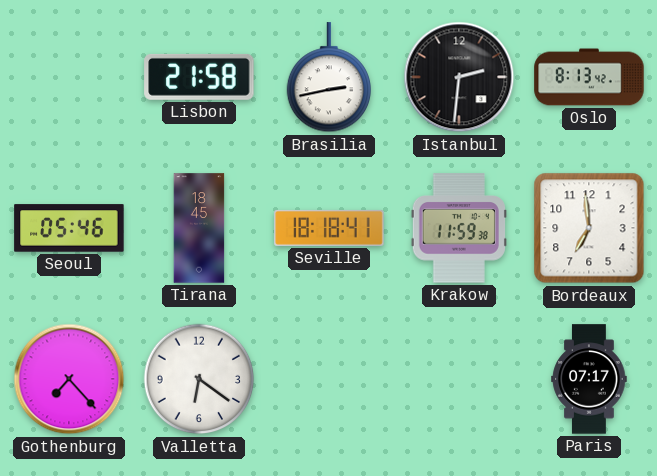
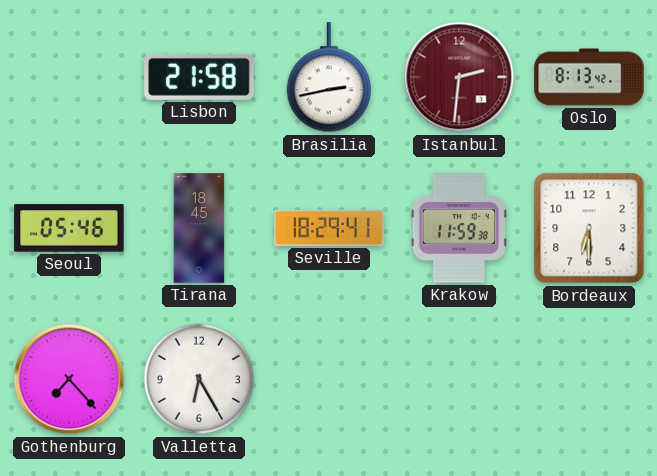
Istanbul dial: black -> burgundy (459, 77)
Seville: 18:18 -> 18:29 (329, 228)
Bordeaux: 6:59 -> 6:30 (589, 228)
Valletta: 6:21 -> 6:25 (199, 379)
Paris: 07:17 -> none (589, 379)
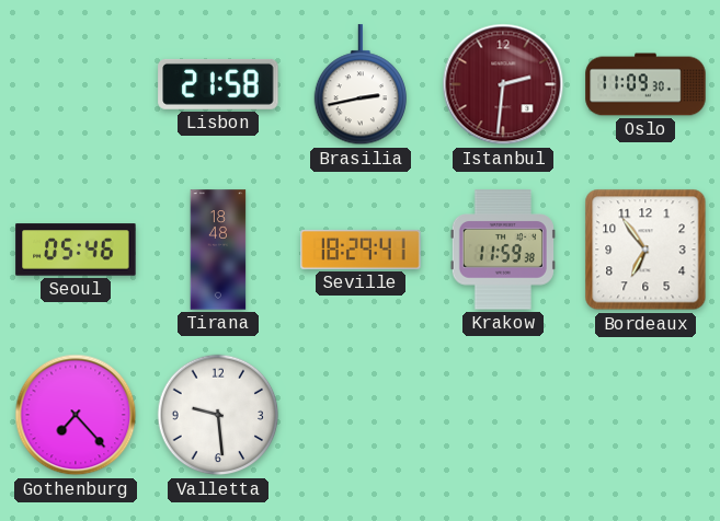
Oslo: 8:13 -> 11:09 (645, 84)
Tirana: 18:45 -> 18:48 (218, 250)
Bordeaux: 6:30 -> 6:54 (645, 250)
Valletta: 6:25 -> 9:29 (218, 415)
